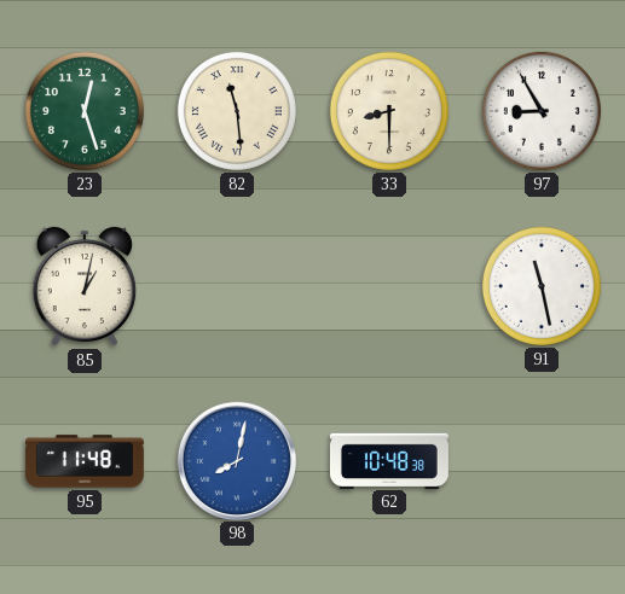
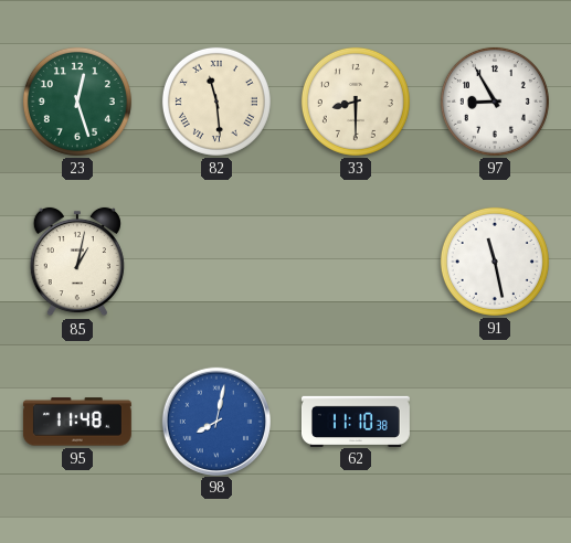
62: 10:48 -> 11:10 (356, 420)
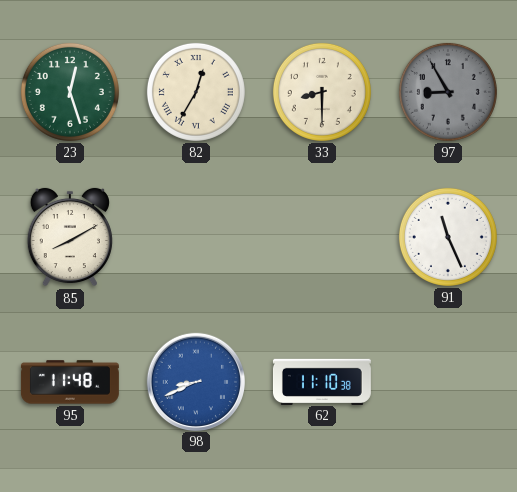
82: 11:29 -> 12:35 (196, 92)
97 dial: white -> grey (448, 92)
85: 1:02 -> 8:10 (70, 237)
91: 11:28 -> 11:26 (448, 237)
98: 8:02 -> 8:41 (195, 381)
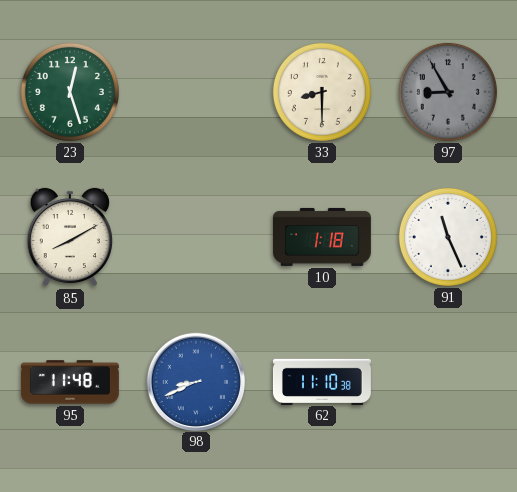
82: 12:35 -> none (196, 92)
10: none -> 1:18 (322, 237)
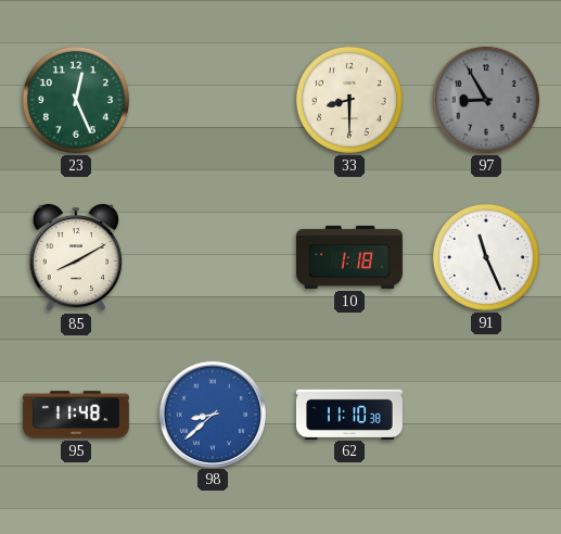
23: 12:27 -> 12:26 (76, 100)
98: 8:41 -> 8:38 (212, 414)
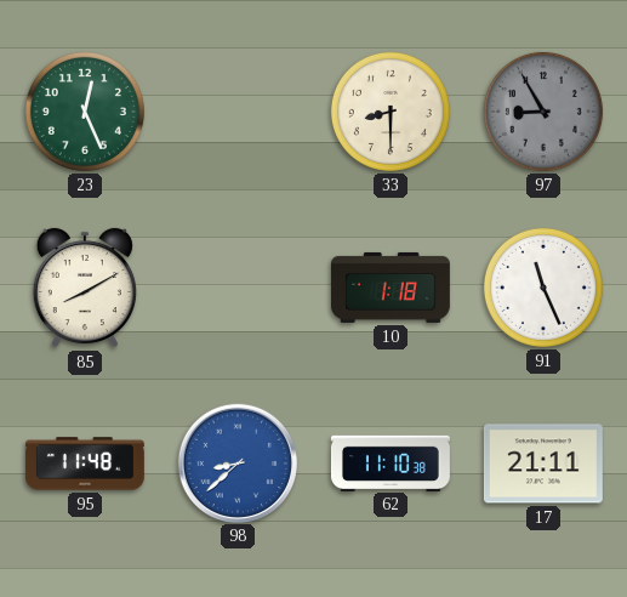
17: none -> 21:11 (543, 464)
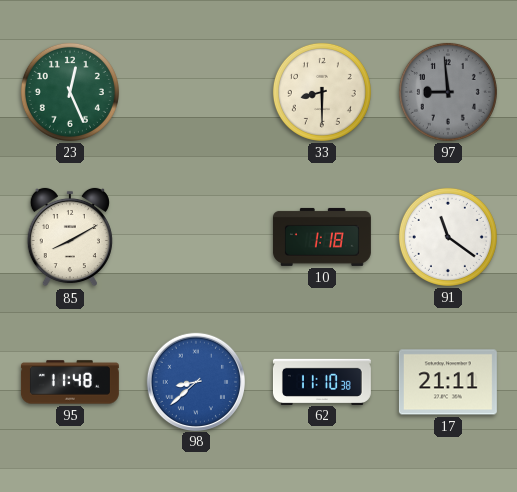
97: 8:55 -> 8:59 (448, 92)
91: 11:26 -> 11:21 (448, 237)
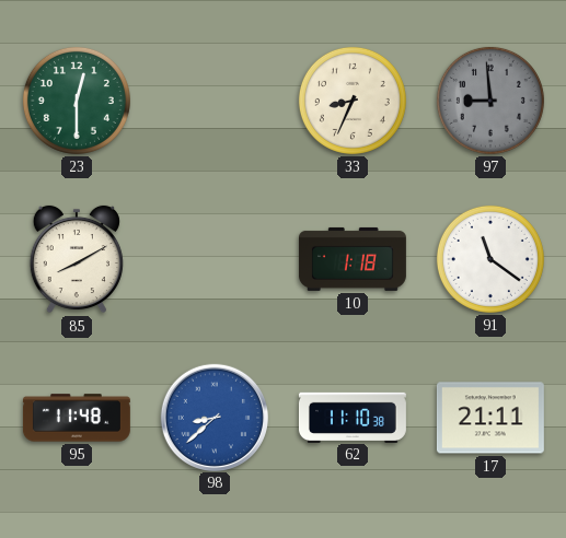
23: 12:26 -> 12:30 (77, 101)
33: 8:30 -> 8:34 (353, 101)
